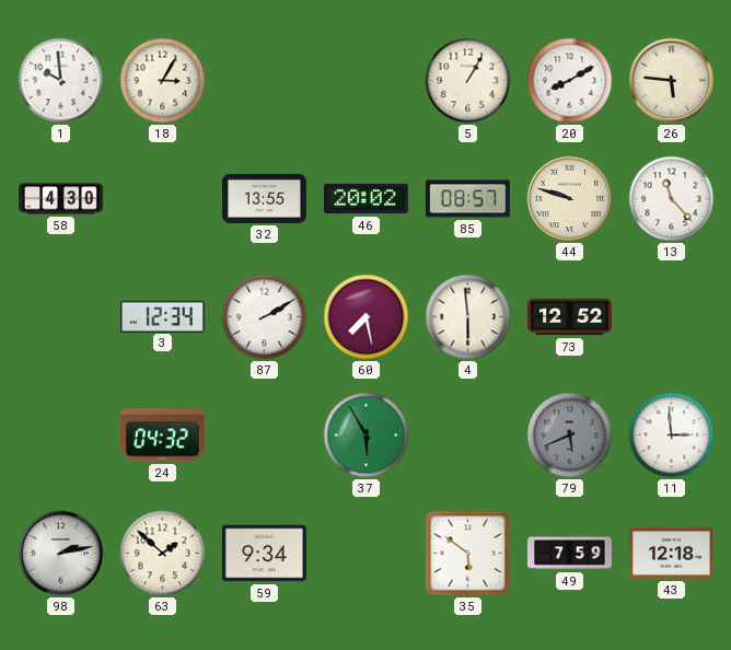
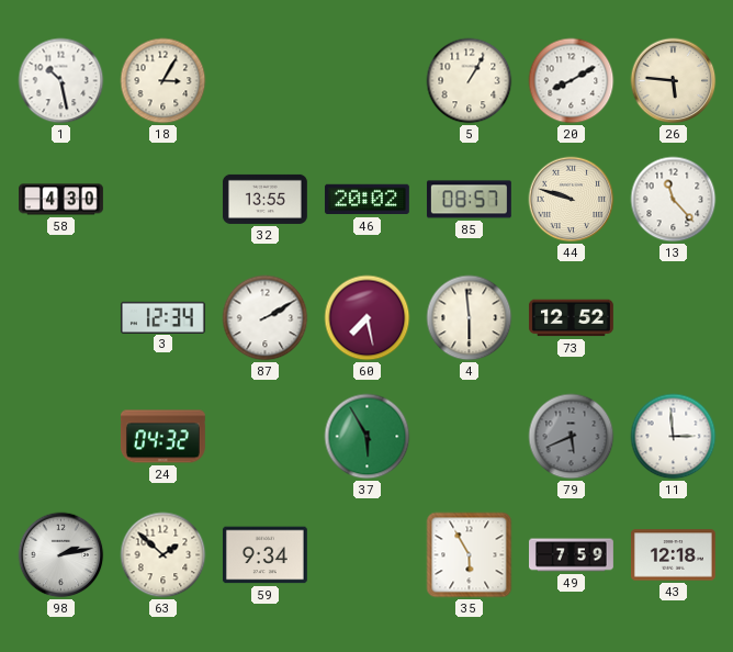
1: 9:59 -> 10:28 (61, 81)
35: 5:51 -> 5:55 (470, 555)
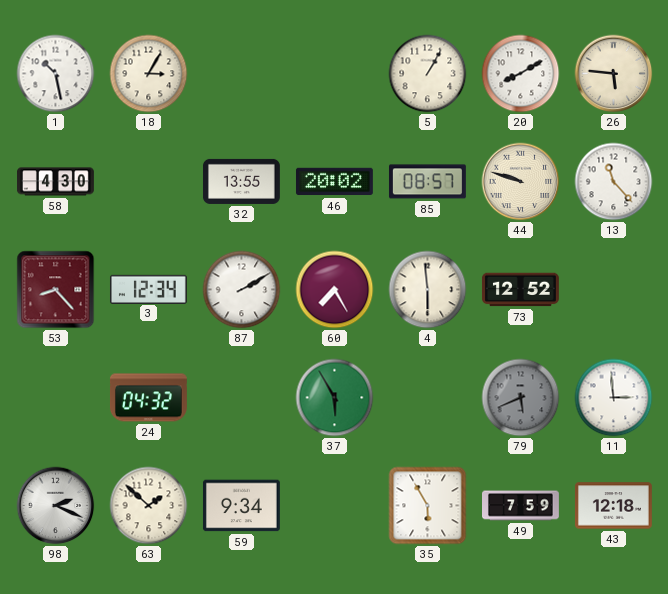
53: none -> 8:23 (56, 290)
60: 7:28 -> 7:25 (335, 290)
98: 2:13 -> 2:19 (56, 506)
